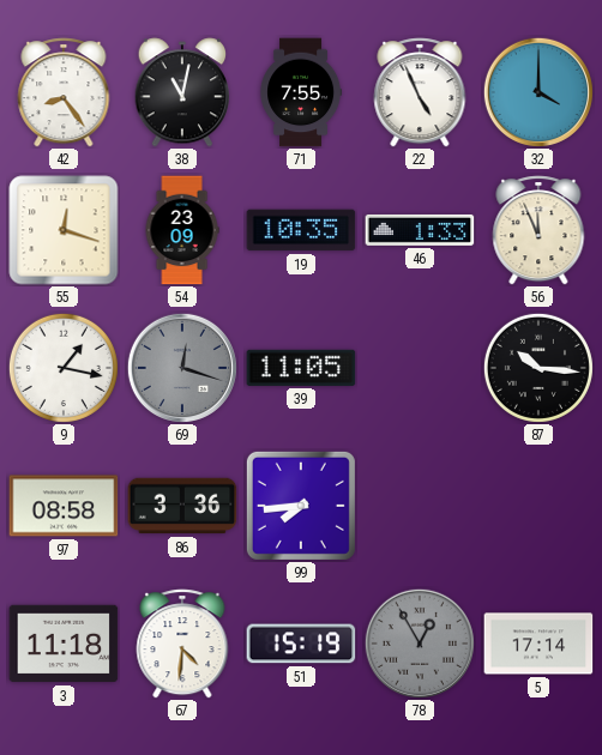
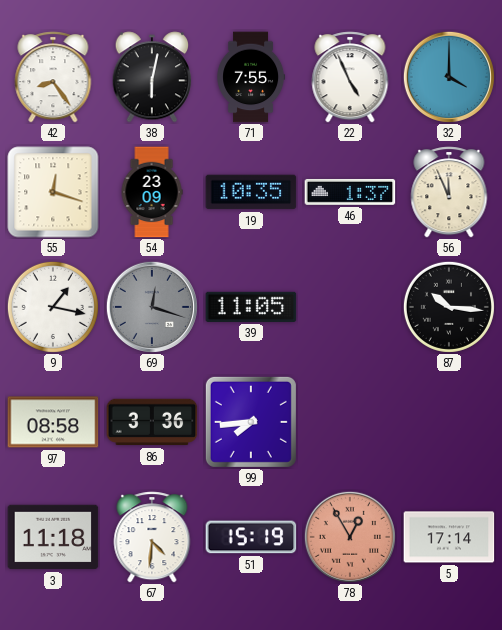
38: 11:02 -> 6:02 (152, 77)
46: 1:33 -> 1:37 (350, 192)
78 dial: grey -> salmon (350, 537)
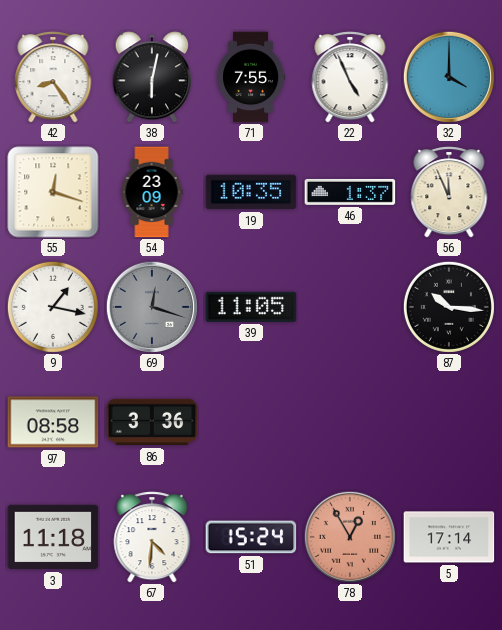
99: 7:44 -> none (251, 422)
51: 15:19 -> 15:24 (251, 537)
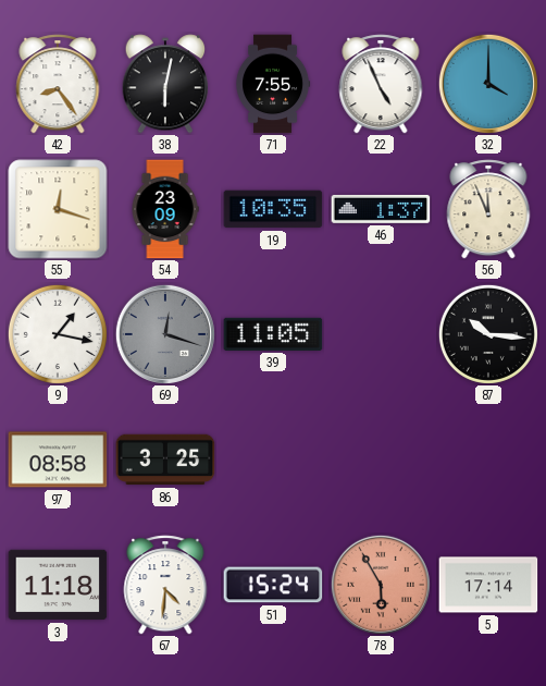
86: 3:36 -> 3:25 (165, 460)
78: 12:55 -> 5:55 (381, 585)
